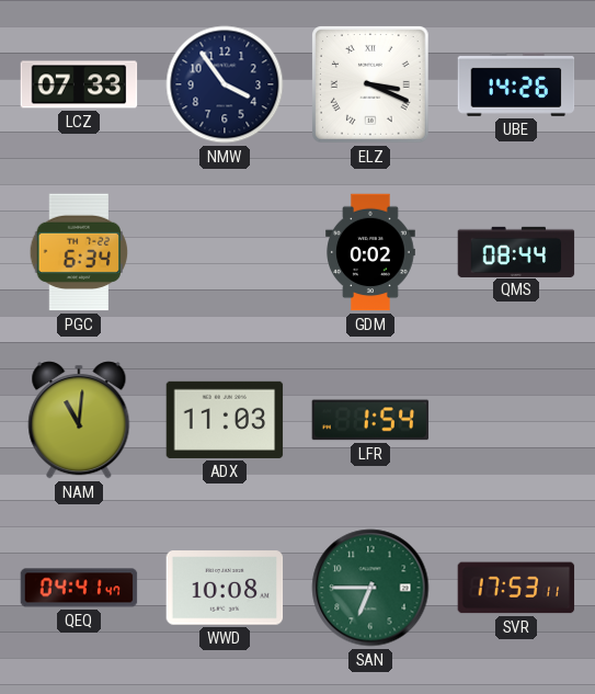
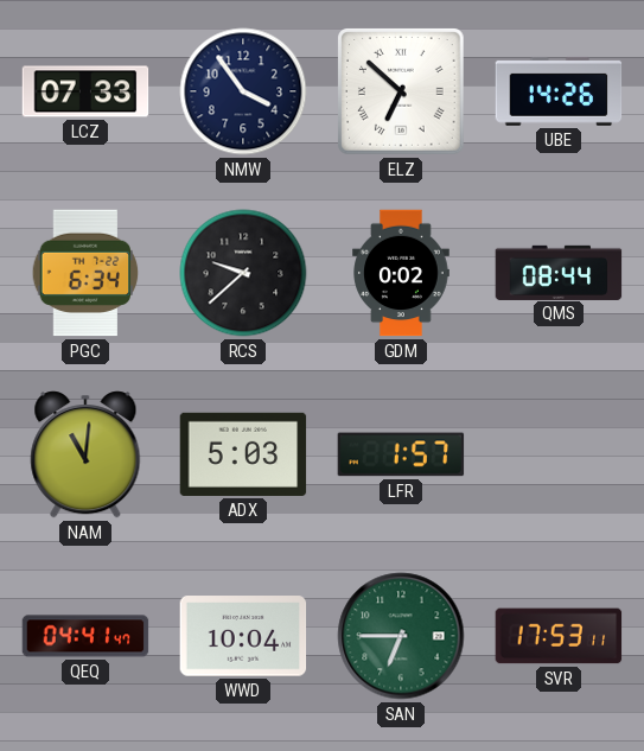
ELZ: 3:19 -> 6:52 (402, 93)
RCS: none -> 9:38 (243, 273)
ADX: 11:03 -> 5:03 (243, 454)
LFR: 1:54 -> 1:57 (401, 454)
WWD: 10:08 -> 10:04 (243, 636)
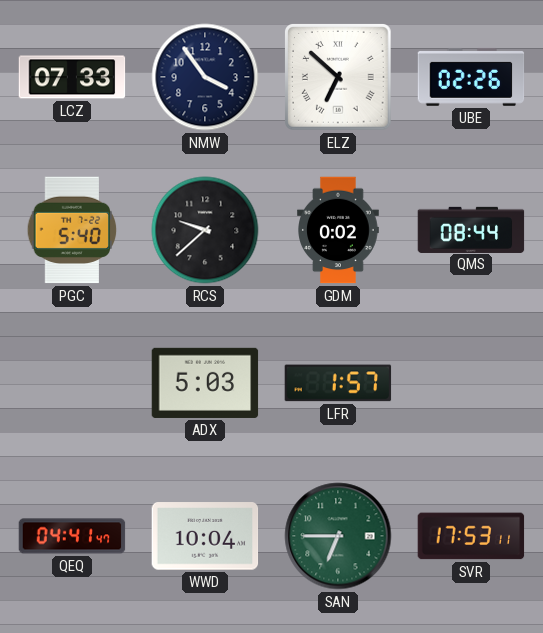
UBE: 14:26 -> 02:26 (471, 77)
PGC: 6:34 -> 5:40 (72, 230)
NAM: 11:01 -> none (85, 454)
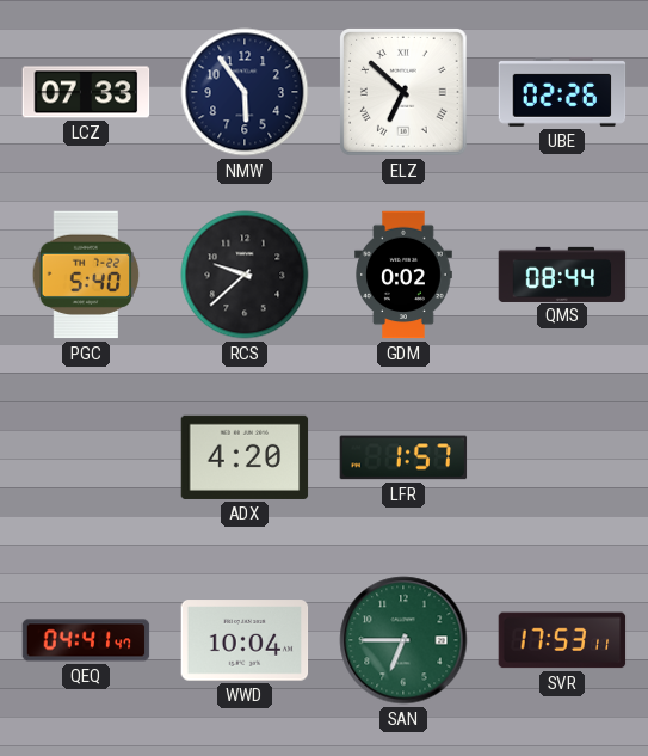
NMW: 3:54 -> 5:54 (245, 92)
ADX: 5:03 -> 4:20 (245, 457)
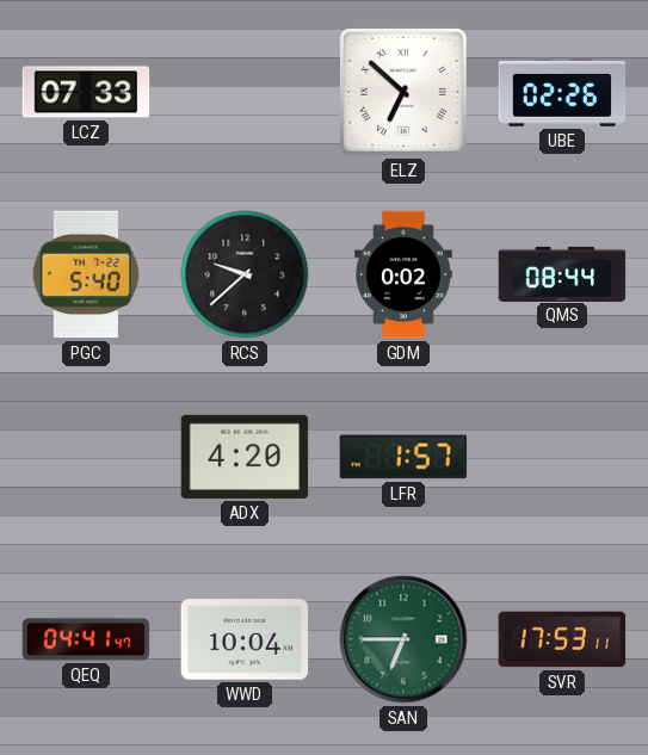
NMW: 5:54 -> none (245, 92)
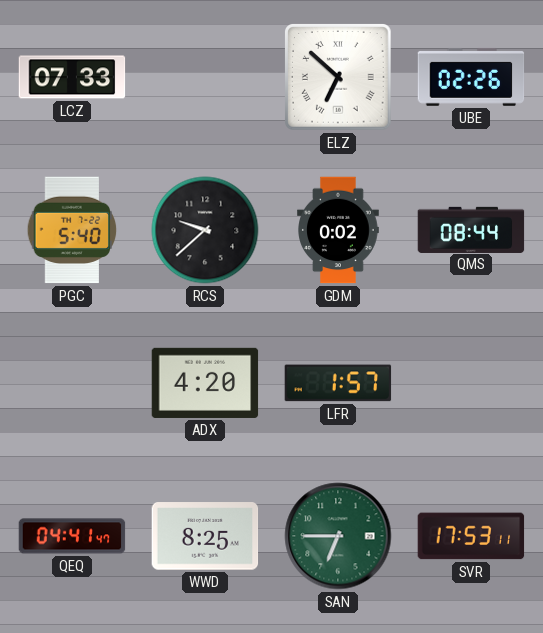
WWD: 10:04 -> 8:25 (205, 536)
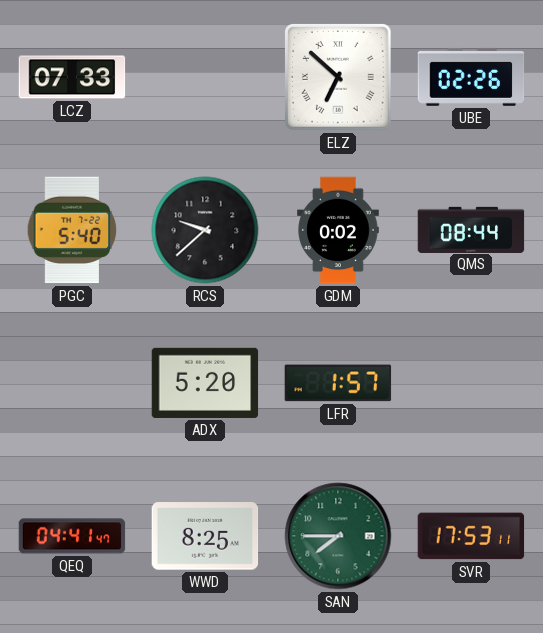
ADX: 4:20 -> 5:20 (205, 383)
SAN: 6:45 -> 7:45 (338, 536)
